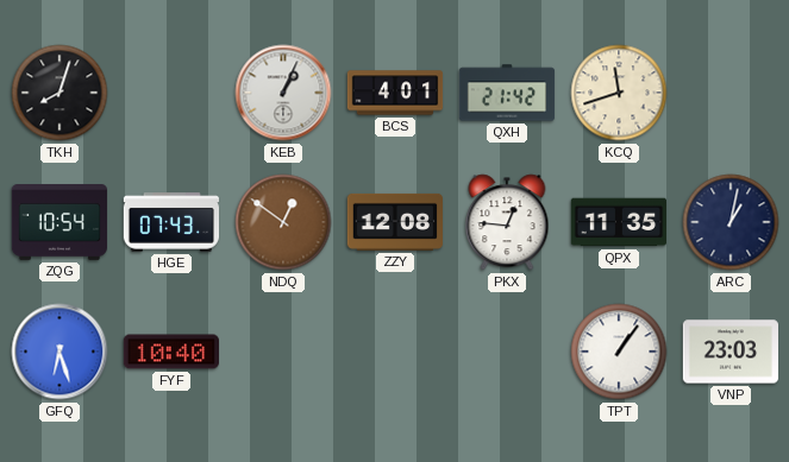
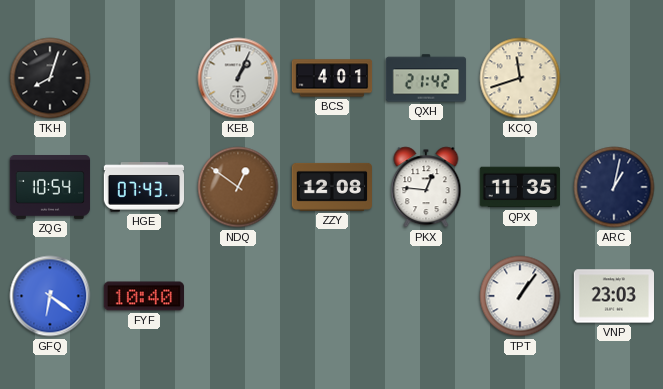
GFQ: 6:27 -> 6:21 (50, 296)
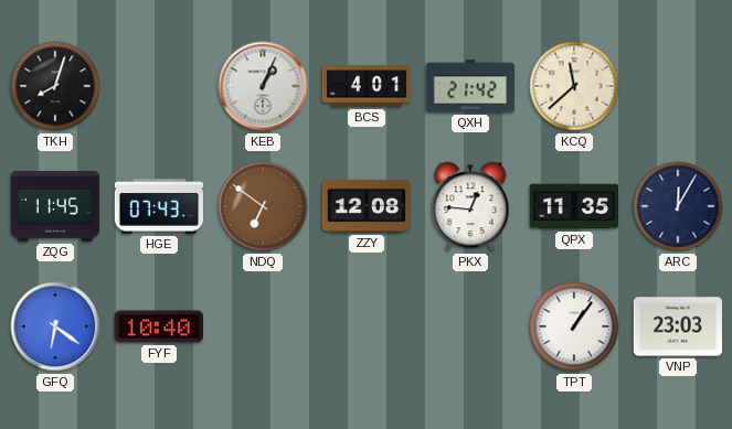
KCQ: 11:42 -> 11:38 (574, 86)
ZQG: 10:54 -> 11:45 (55, 207)
NDQ: 12:51 -> 6:51 (263, 206)
ARC: 1:02 -> 12:05 (678, 206)
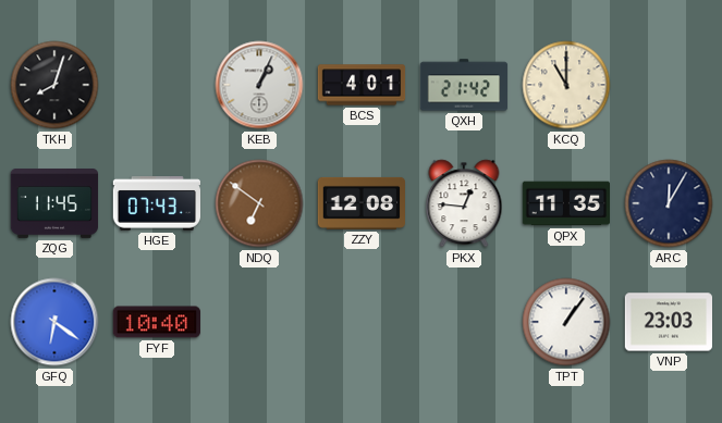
KCQ: 11:38 -> 11:00 (566, 85)
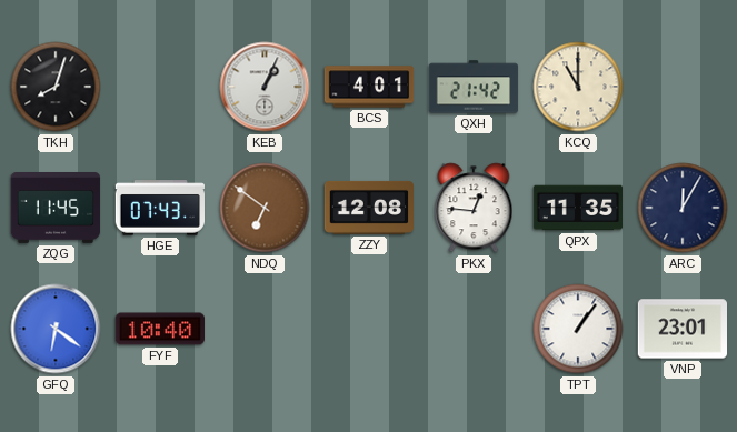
VNP: 23:03 -> 23:01 (681, 329)
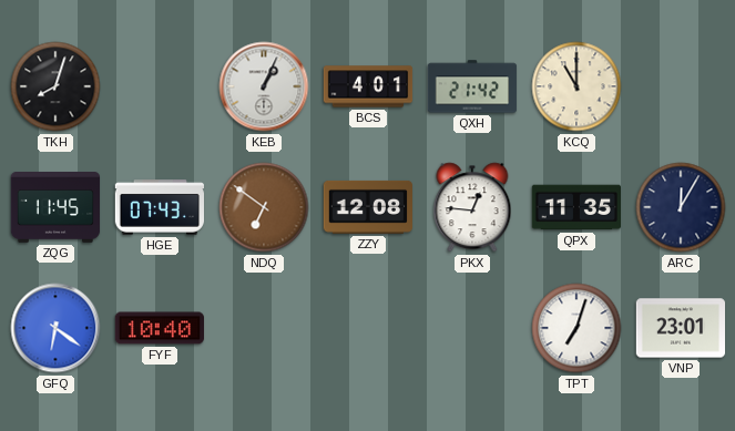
TPT: 1:06 -> 7:03 (576, 328)
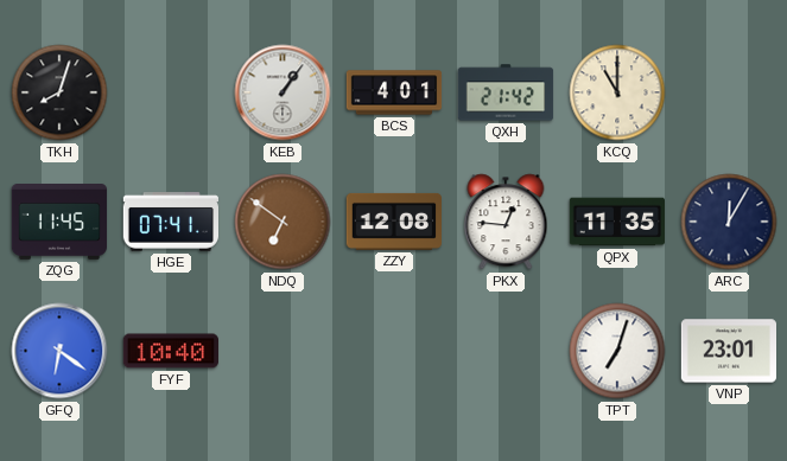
KEB: 1:04 -> 1:06 (283, 92)
HGE: 07:43 -> 07:41 (170, 222)
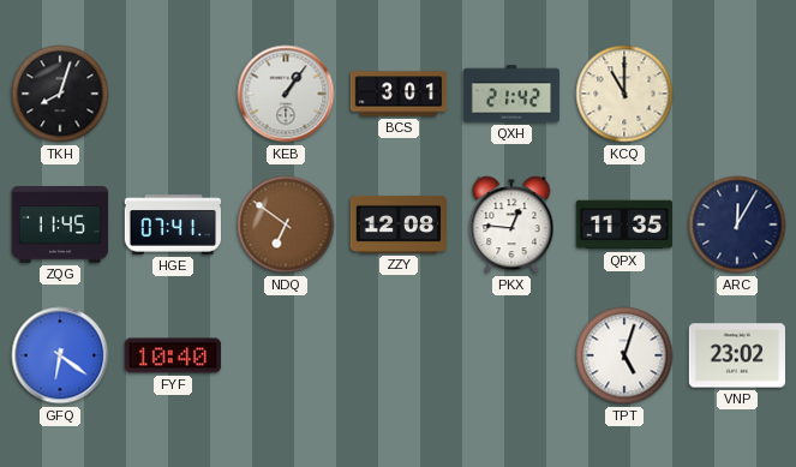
BCS: 4:01 -> 3:01 (399, 94)
TPT: 7:03 -> 5:03 (624, 355)
VNP: 23:01 -> 23:02 (736, 355)
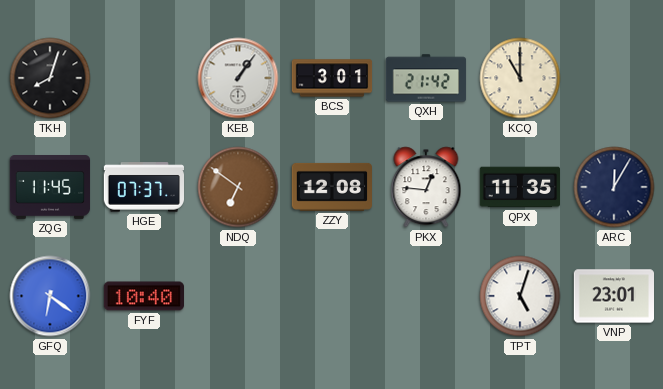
HGE: 07:41 -> 07:37 (143, 187)
VNP: 23:02 -> 23:01 (613, 296)
